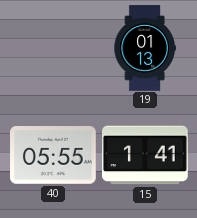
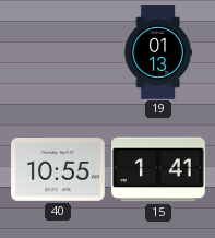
40: 05:55 -> 10:55 (58, 169)
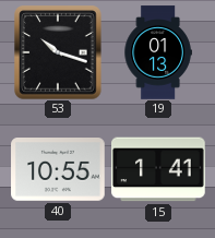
53: none -> 10:18 (58, 52)
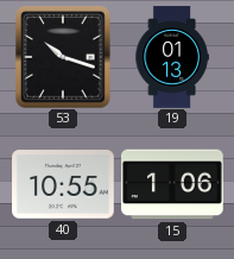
15: 1:41 -> 1:06 (172, 184)
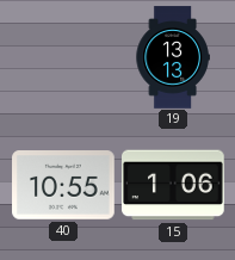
53: 10:18 -> none (63, 57)
19: 01:13 -> 13:13 (173, 57)
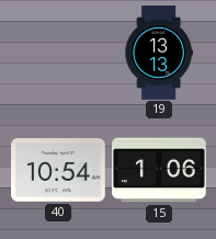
40: 10:55 -> 10:54 (58, 170)
